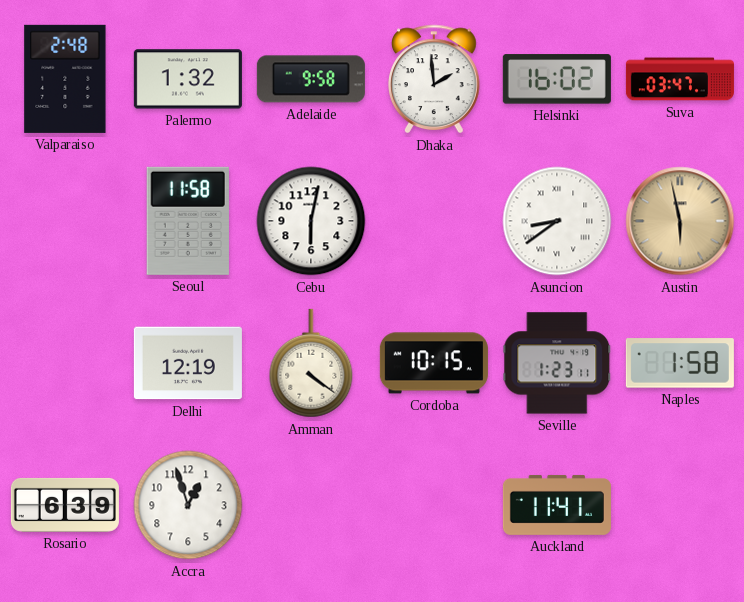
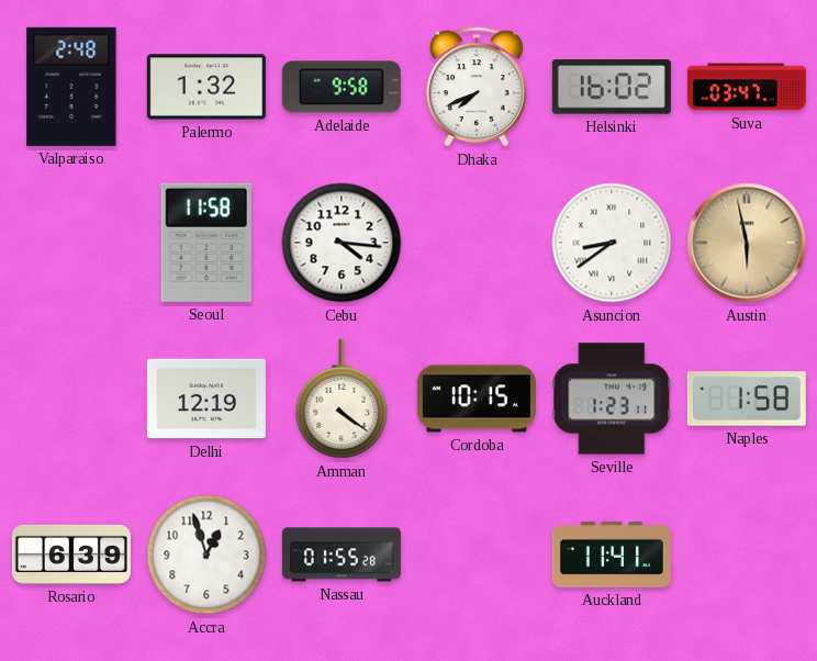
Dhaka: 1:59 -> 7:41 (478, 87)
Cebu: 6:02 -> 4:16 (342, 243)
Nassau: none -> 01:55 (342, 554)
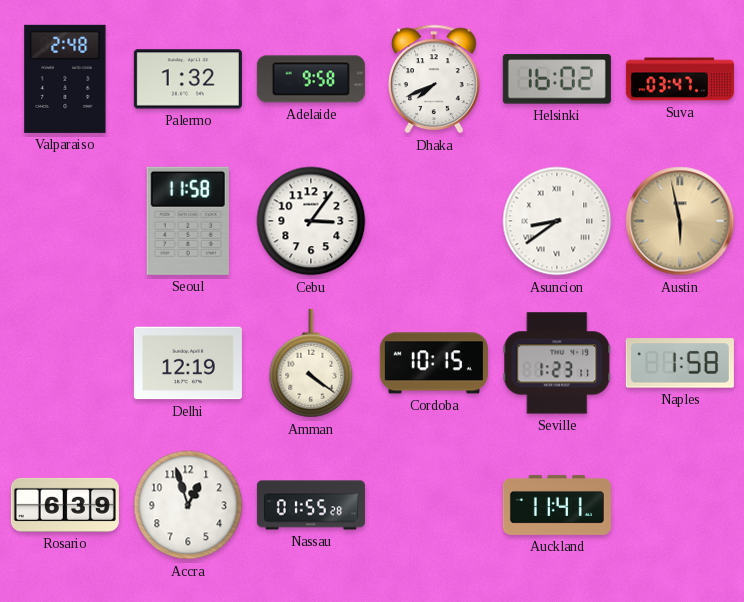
Cebu: 4:16 -> 3:06 (311, 221)
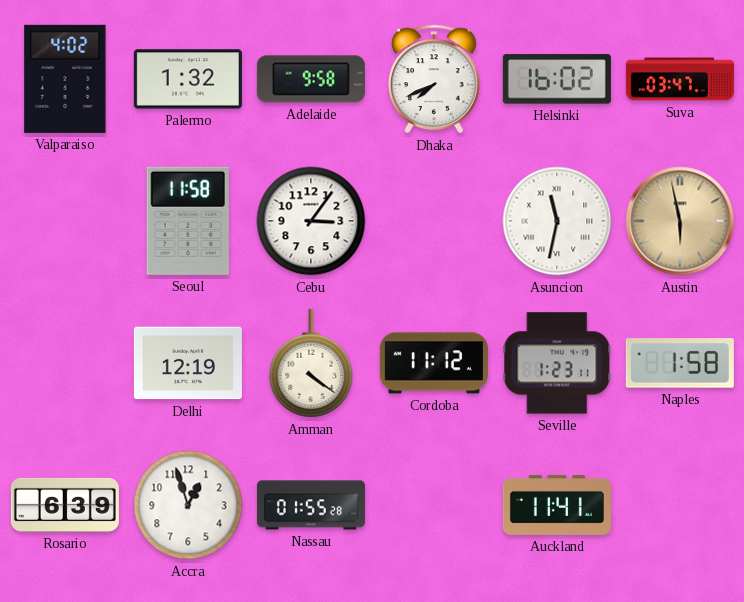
Valparaiso: 2:48 -> 4:02 (65, 79)
Asuncion: 8:39 -> 11:32 (557, 221)
Cordoba: 10:15 -> 11:12 (434, 363)
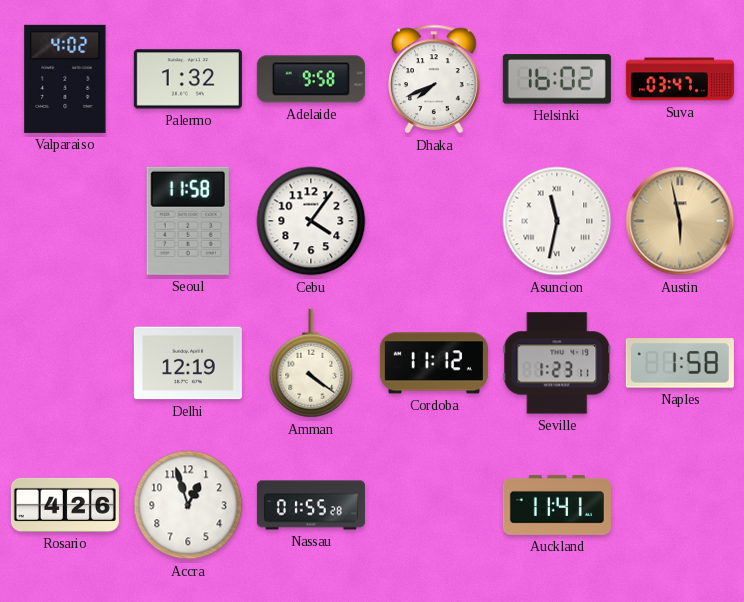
Cebu: 3:06 -> 4:06 (311, 221)
Rosario: 6:39 -> 4:26 (65, 505)
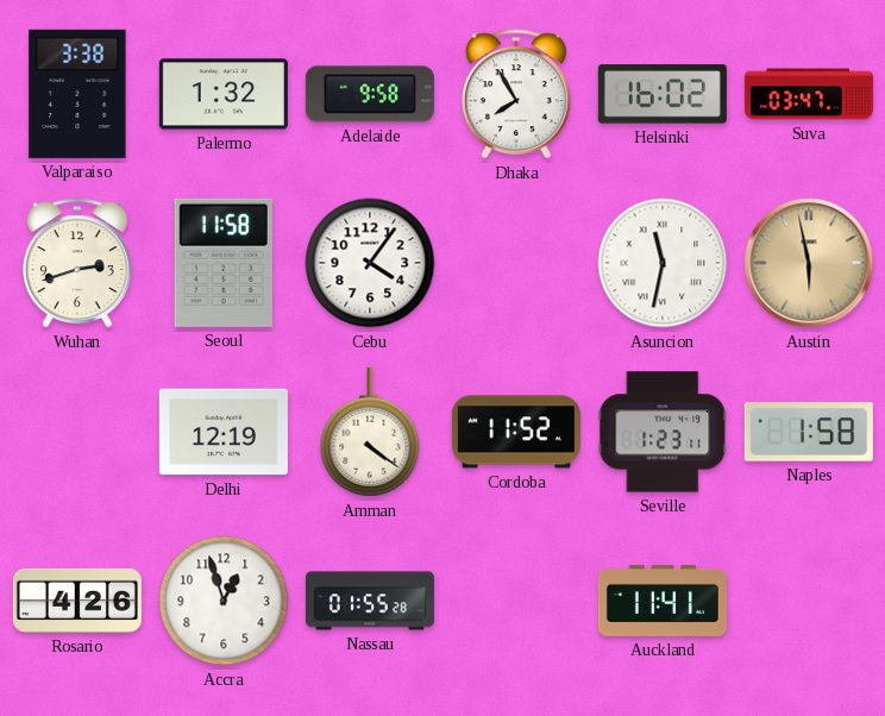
Valparaiso: 4:02 -> 3:38 (77, 94)
Dhaka: 7:41 -> 7:55 (517, 94)
Wuhan: none -> 2:42 (79, 263)
Cordoba: 11:12 -> 11:52 (516, 432)
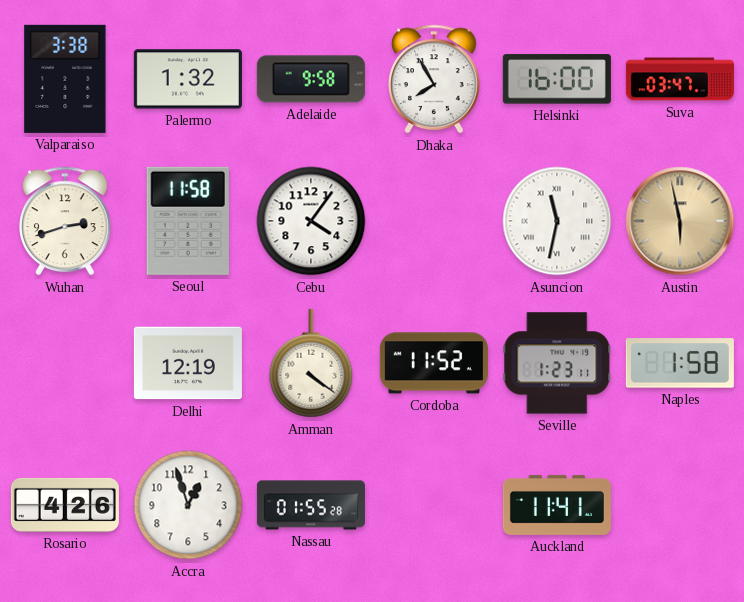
Helsinki: 16:02 -> 16:00 (557, 79)
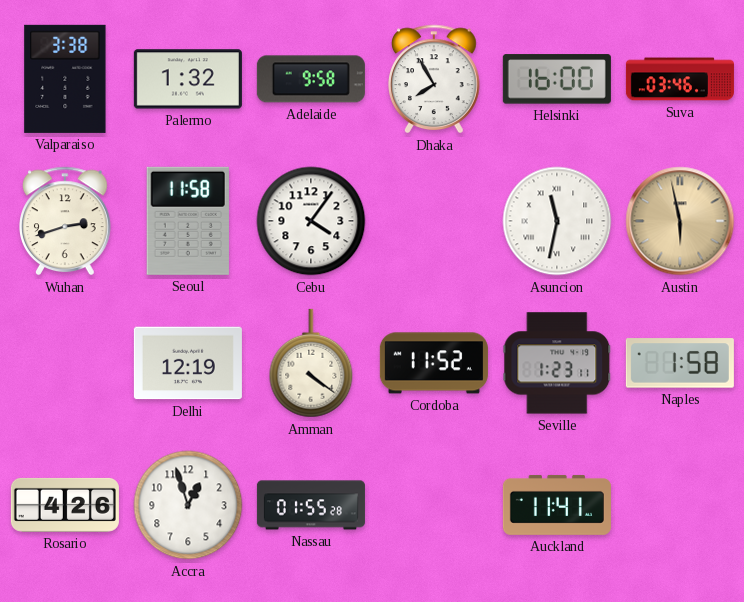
Suva: 03:47 -> 03:46 (680, 79)
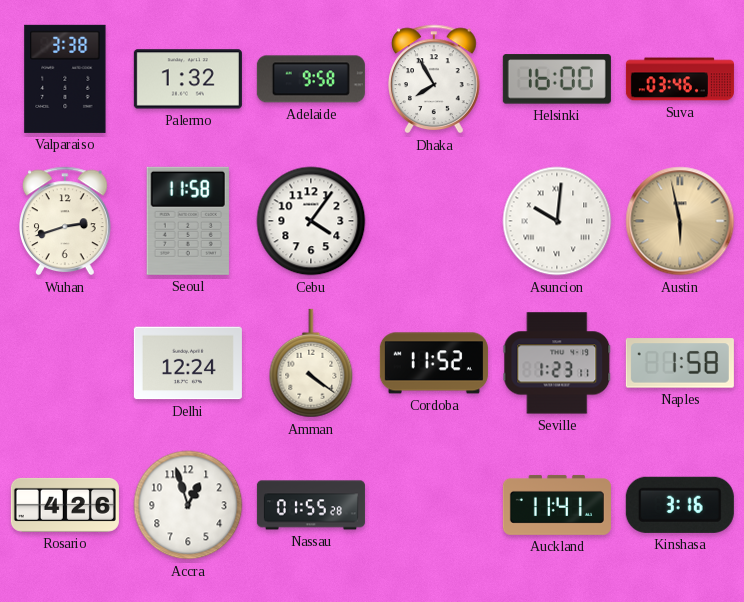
Asuncion: 11:32 -> 10:01 (557, 221)
Delhi: 12:19 -> 12:24 (188, 363)
Kinshasa: none -> 3:16 (680, 505)
